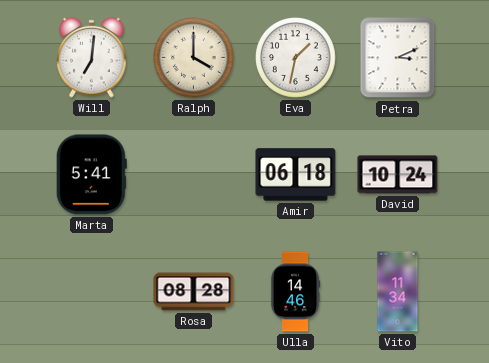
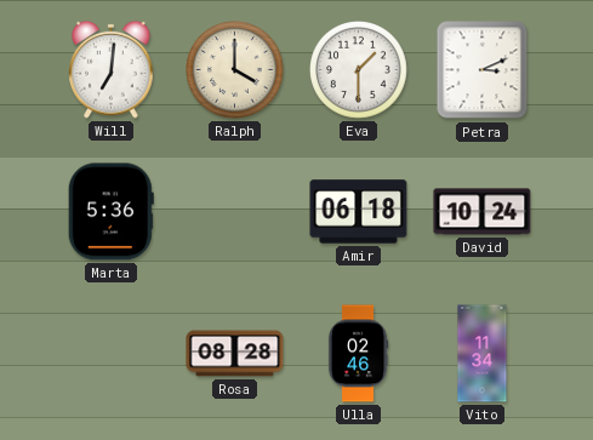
Eva: 1:32 -> 1:30 (359, 70)
Marta: 5:41 -> 5:36 (110, 212)
Ulla: 14:46 -> 02:46 (358, 354)
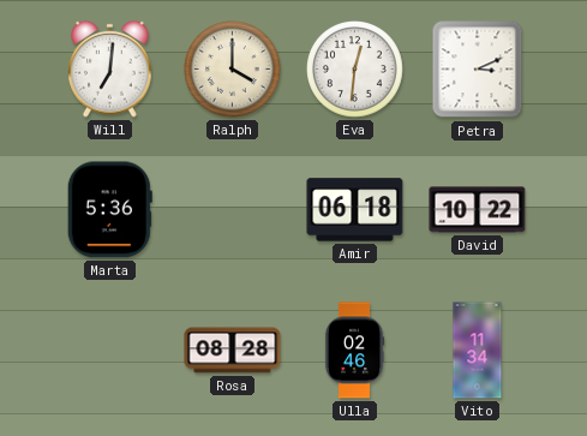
Eva: 1:30 -> 12:31 (355, 70)
David: 10:24 -> 10:22 (478, 210)
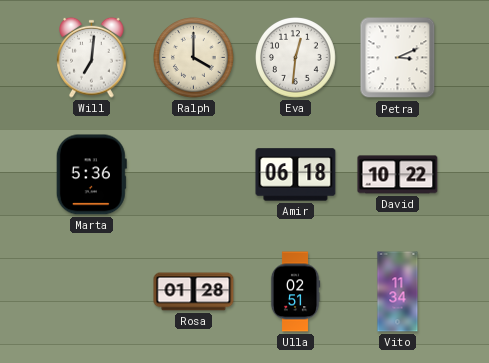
Rosa: 08:28 -> 01:28 (194, 292)
Ulla: 02:46 -> 02:51 (295, 292)
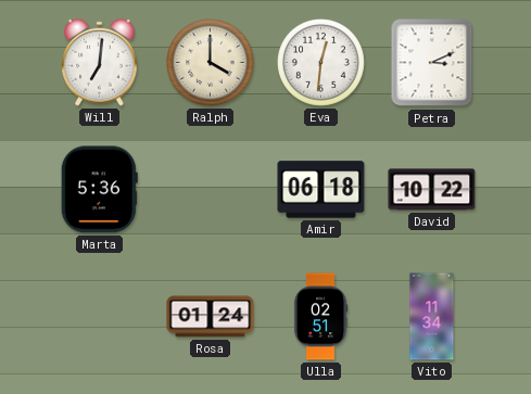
Rosa: 01:28 -> 01:24 (211, 317)
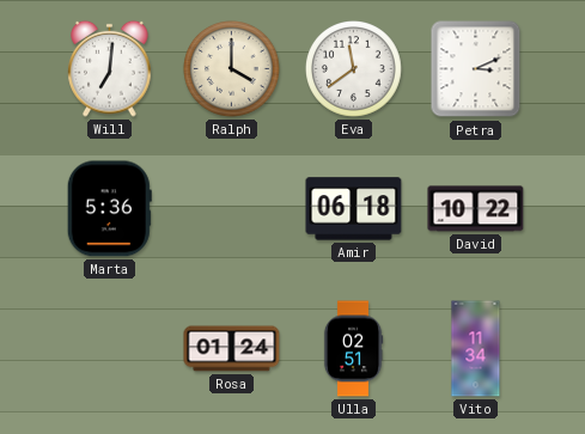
Eva: 12:31 -> 11:39 (354, 69)
